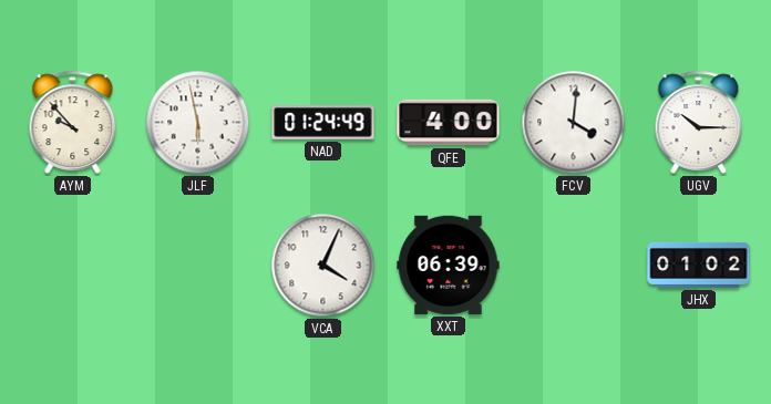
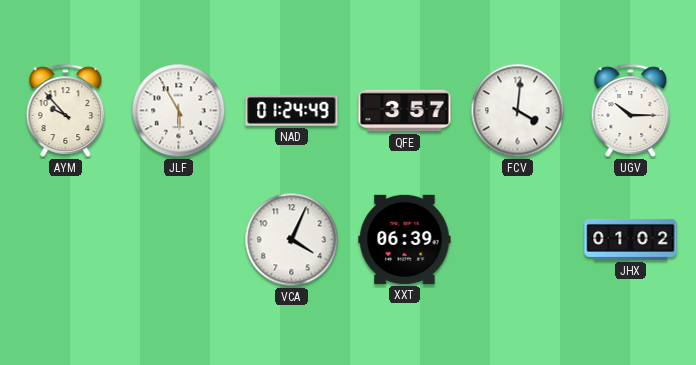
JLF: 5:58 -> 5:55 (179, 111)
QFE: 4:00 -> 3:57 (405, 111)
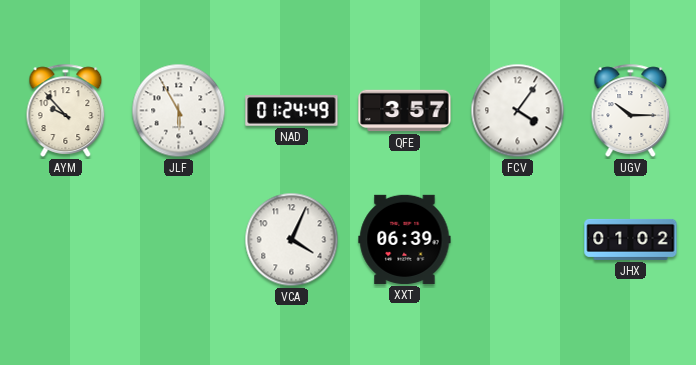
FCV: 4:01 -> 4:06 (518, 111)
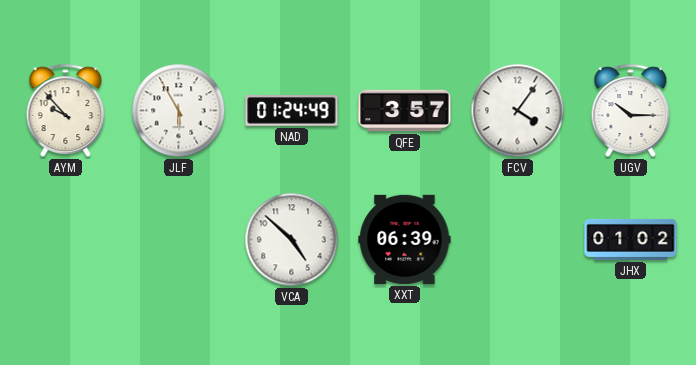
VCA: 4:04 -> 4:52 (292, 240)
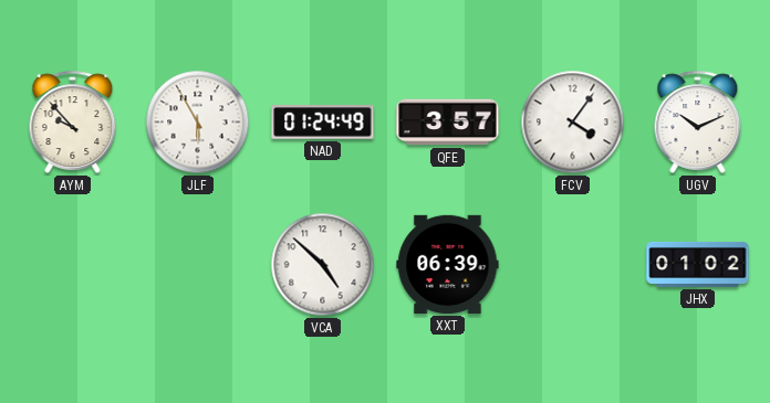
UGV: 10:15 -> 10:11 (698, 121)
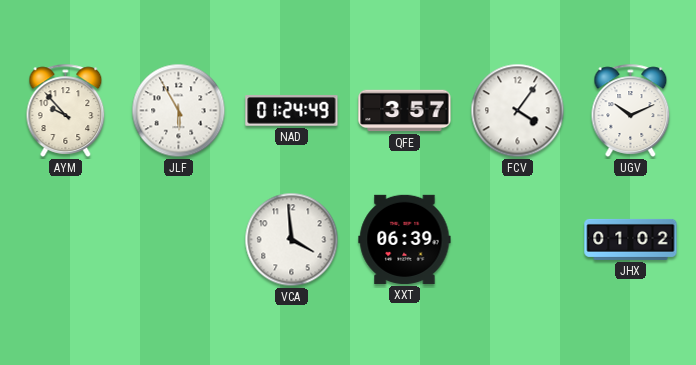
VCA: 4:52 -> 3:59 (292, 240)
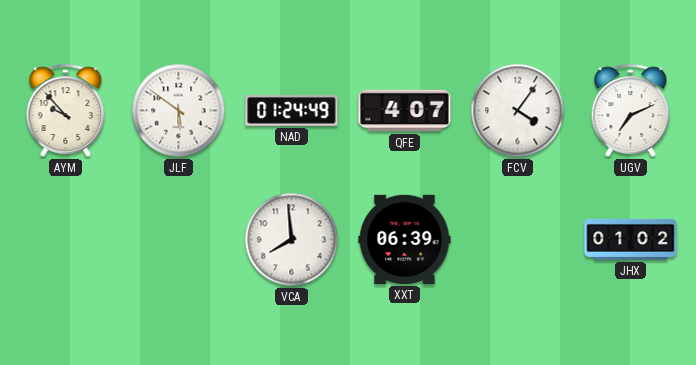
JLF: 5:55 -> 5:51 (179, 111)
QFE: 3:57 -> 4:07 (405, 111)
UGV: 10:11 -> 7:11 (631, 110)
VCA: 3:59 -> 7:59 (292, 240)
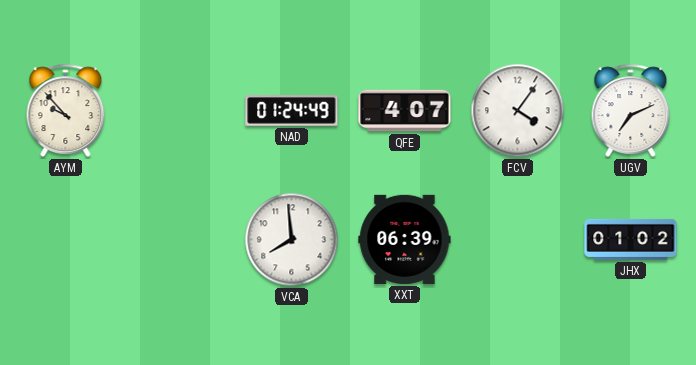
JLF: 5:51 -> none (179, 111)
